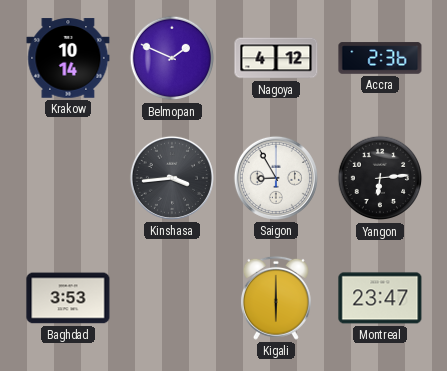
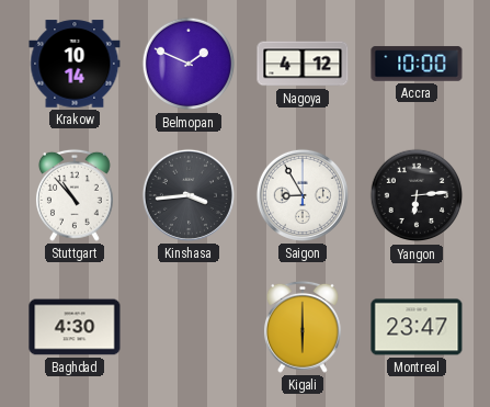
Accra: 2:36 -> 10:00 (417, 64)
Stuttgart: none -> 10:53 (75, 195)
Baghdad: 3:53 -> 4:30 (75, 327)
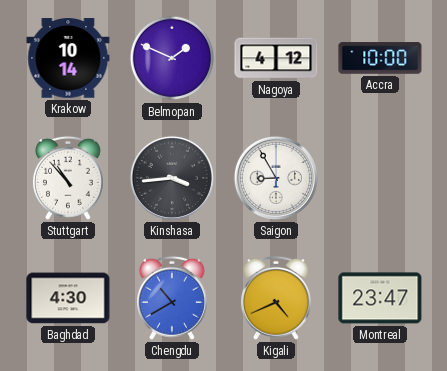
Yangon: 6:14 -> none (417, 195)
Chengdu: none -> 10:40 (172, 298)
Kigali: 6:00 -> 4:41 (276, 298)
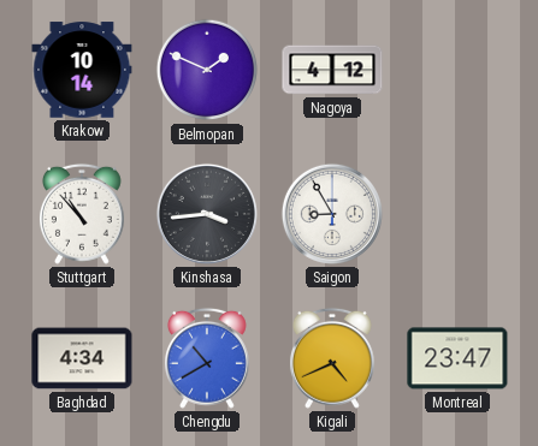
Accra: 10:00 -> none (380, 58)
Baghdad: 4:30 -> 4:34 (82, 358)
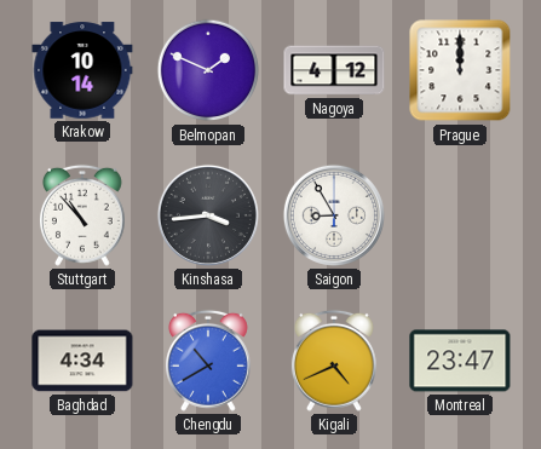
Prague: none -> 12:00 (460, 70)
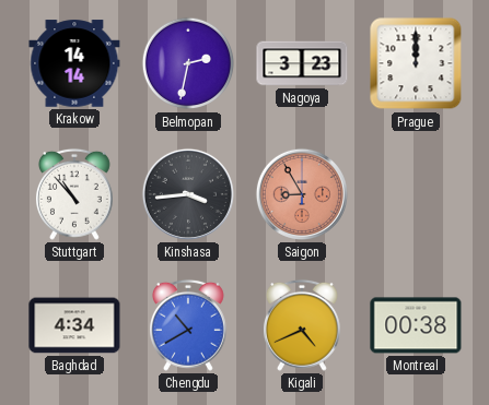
Krakow: 10:14 -> 14:14 (74, 63)
Belmopan: 1:49 -> 2:32 (188, 63)
Nagoya: 4:12 -> 3:23 (302, 63)
Saigon dial: white -> salmon (302, 194)
Montreal: 23:47 -> 00:38 (416, 325)
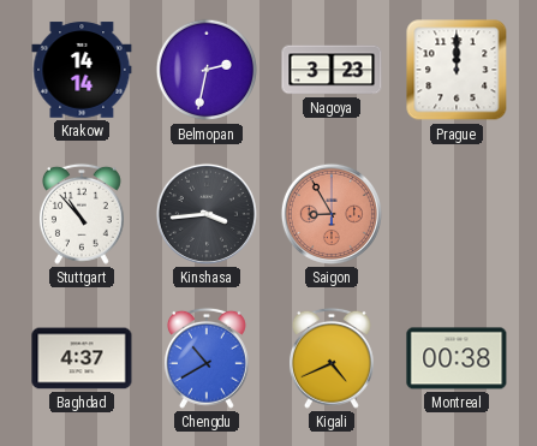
Baghdad: 4:34 -> 4:37 (82, 358)
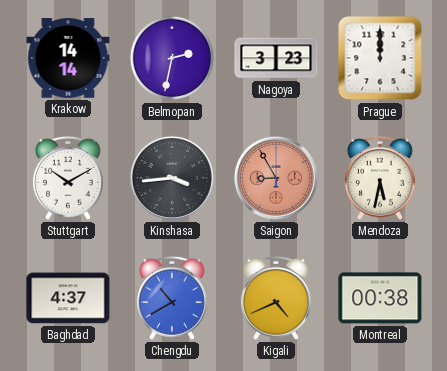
Stuttgart: 10:53 -> 10:10 (68, 178)
Mendoza: none -> 5:32 (380, 178)
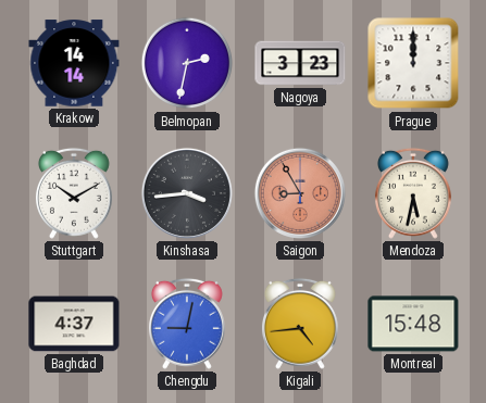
Chengdu: 10:40 -> 9:02 (187, 324)
Kigali: 4:41 -> 4:44 (300, 324)
Montreal: 00:38 -> 15:48 (413, 324)
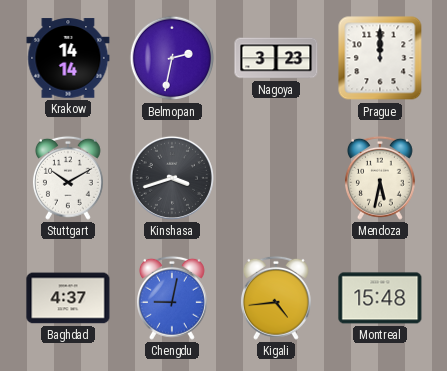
Kinshasa: 3:44 -> 3:42 (172, 178)
Saigon: 8:55 -> none (300, 193)
